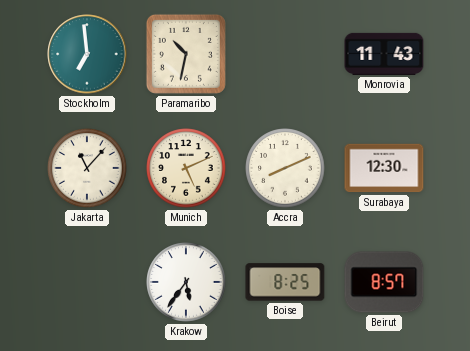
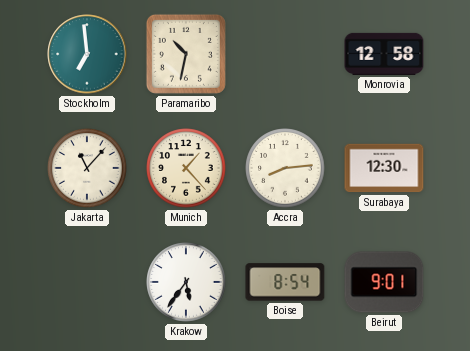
Monrovia: 11:43 -> 12:58 (384, 54)
Munich: 5:11 -> 1:23 (186, 168)
Accra: 8:11 -> 8:14 (285, 168)
Boise: 8:25 -> 8:54 (285, 282)
Beirut: 8:57 -> 9:01 (384, 282)
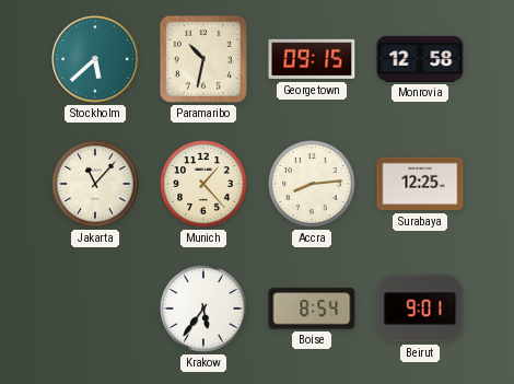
Stockholm: 6:59 -> 5:38 (95, 59)
Georgetown: none -> 09:15 (312, 59)
Surabaya: 12:30 -> 12:25 (420, 184)
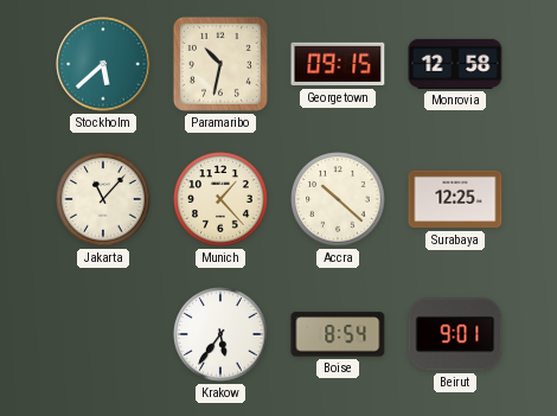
Accra: 8:14 -> 10:22 (338, 199)
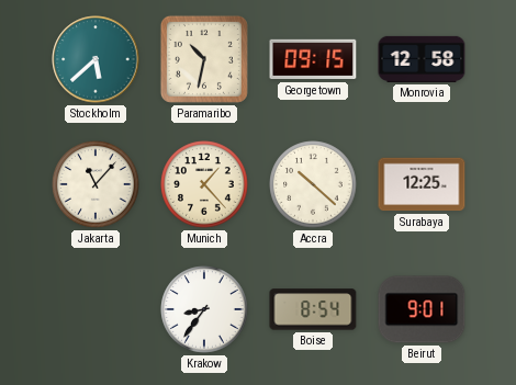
Krakow: 5:36 -> 8:36 (204, 309)
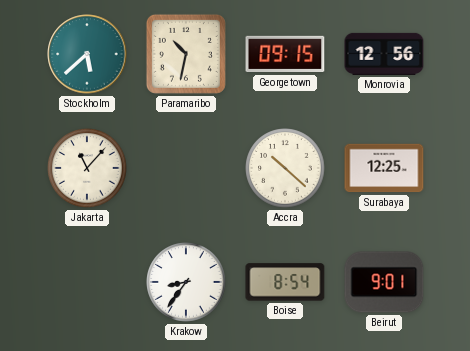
Monrovia: 12:58 -> 12:56 (384, 54)
Munich: 1:23 -> none (204, 184)
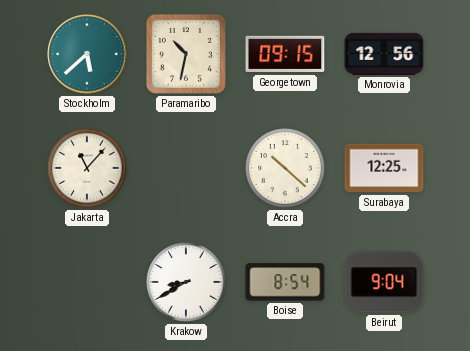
Krakow: 8:36 -> 8:40 (186, 282)
Beirut: 9:01 -> 9:04 (384, 282)
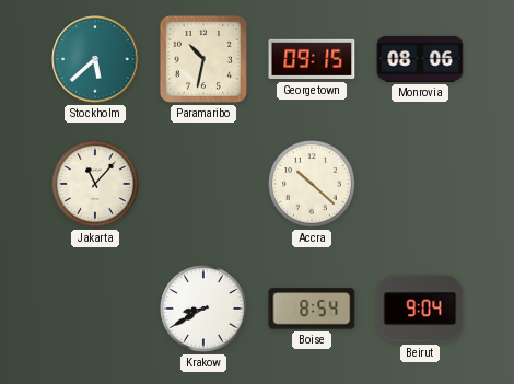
Monrovia: 12:56 -> 08:06 (420, 59)
Surabaya: 12:25 -> none (384, 168)
